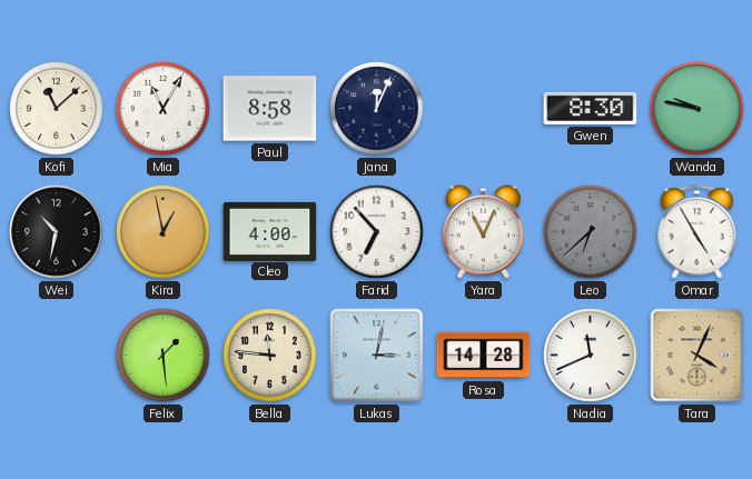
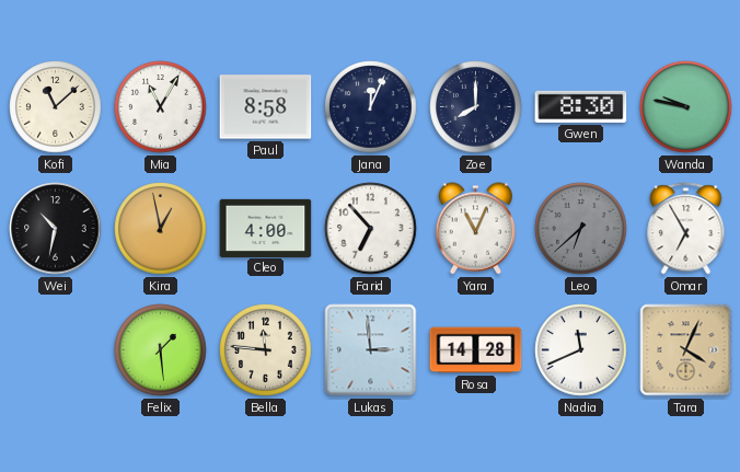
Zoe: none -> 8:00 (476, 107)
Omar: 4:55 -> 6:55 (686, 229)
Lukas: 3:02 -> 2:59 (371, 350)
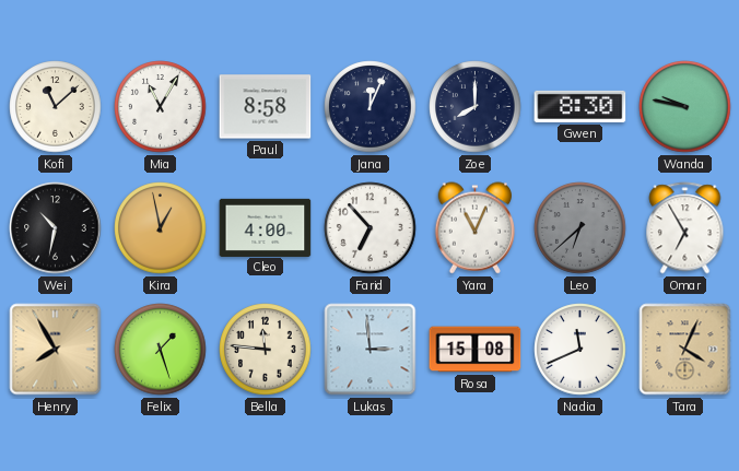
Henry: none -> 7:55 (56, 350)
Felix: 1:29 -> 1:27 (161, 350)
Rosa: 14:28 -> 15:08 (476, 350)
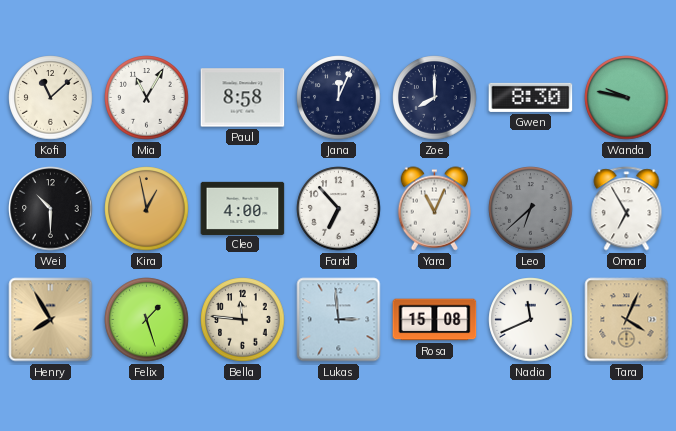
Wei: 10:32 -> 10:30 (51, 209)
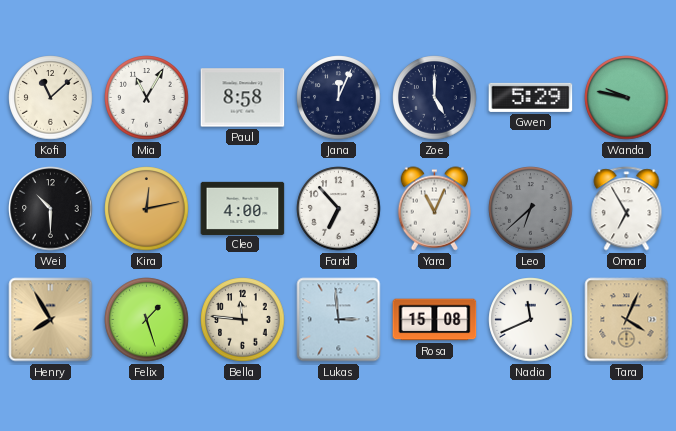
Zoe: 8:00 -> 5:00 (435, 98)
Gwen: 8:30 -> 5:29 (531, 97)
Kira: 12:58 -> 12:13 (147, 209)
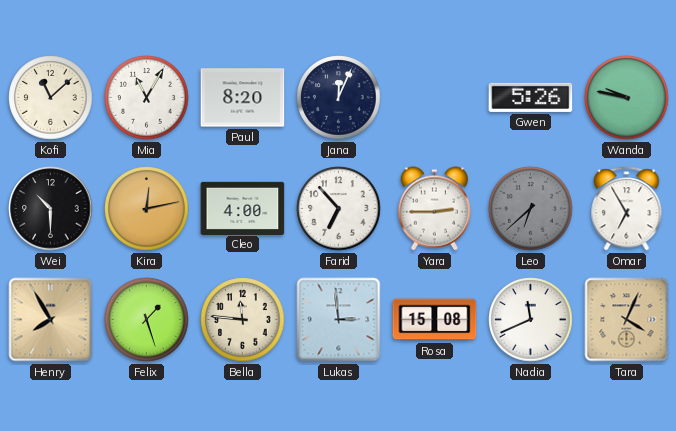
Paul: 8:58 -> 8:20 (243, 98)
Zoe: 5:00 -> none (435, 98)
Gwen: 5:29 -> 5:26 (531, 97)
Yara: 11:04 -> 2:45 (435, 209)
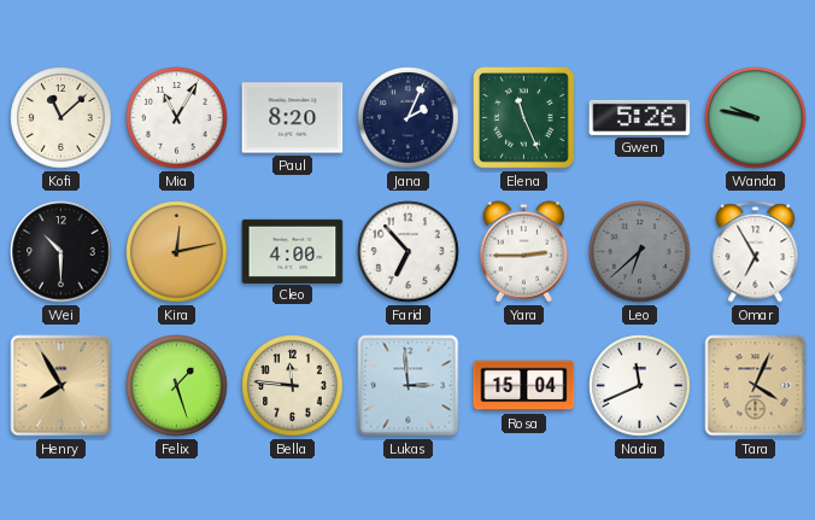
Jana: 12:04 -> 2:04 (409, 118)
Elena: none -> 11:26 (523, 117)
Rosa: 15:08 -> 15:04 (524, 386)
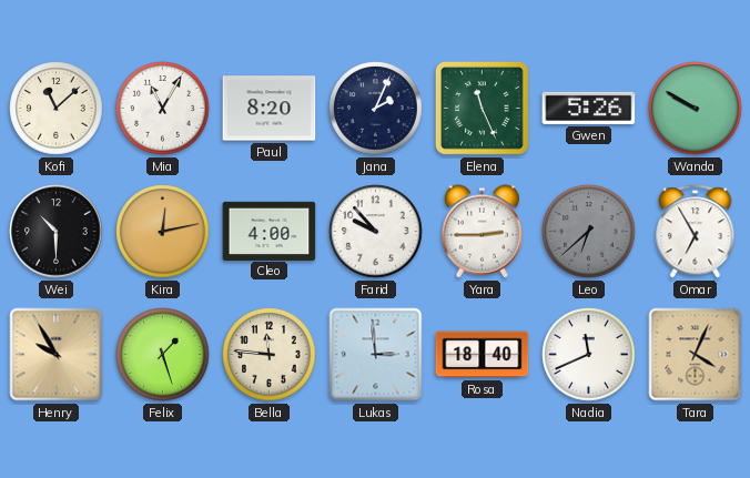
Wanda: 9:47 -> 9:50 (696, 109)
Farid: 6:53 -> 9:53 (376, 232)
Henry: 7:55 -> 9:55 (57, 355)
Rosa: 15:04 -> 18:40 (483, 355)
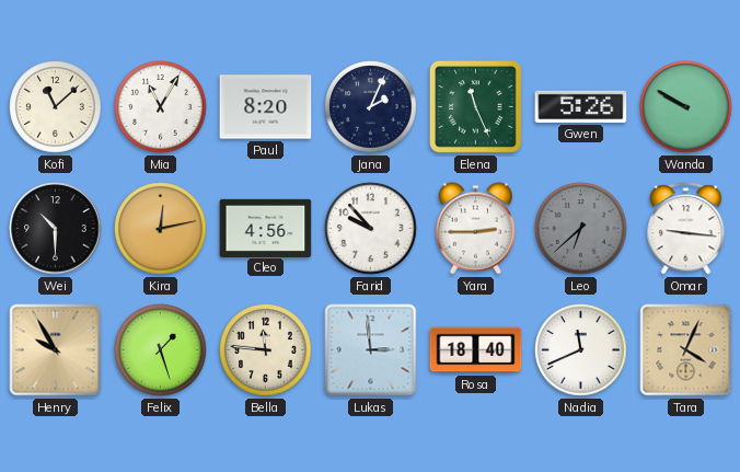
Cleo: 4:00 -> 4:56 (266, 228)
Omar: 6:55 -> 9:16 (686, 229)
